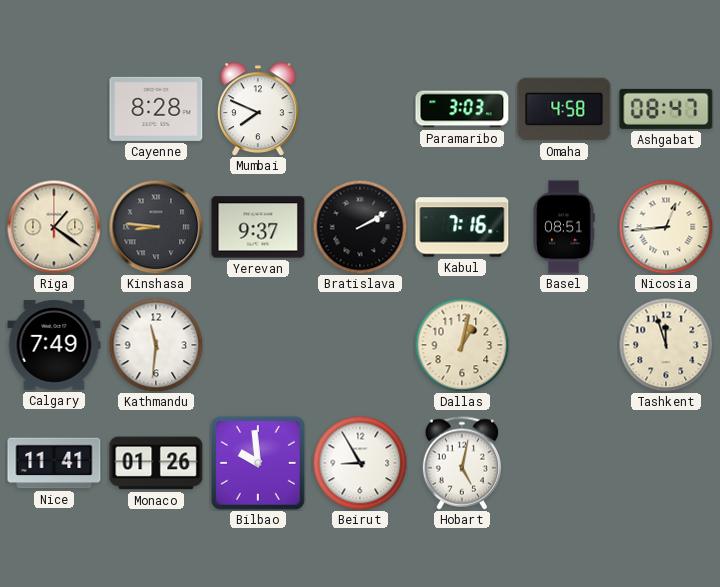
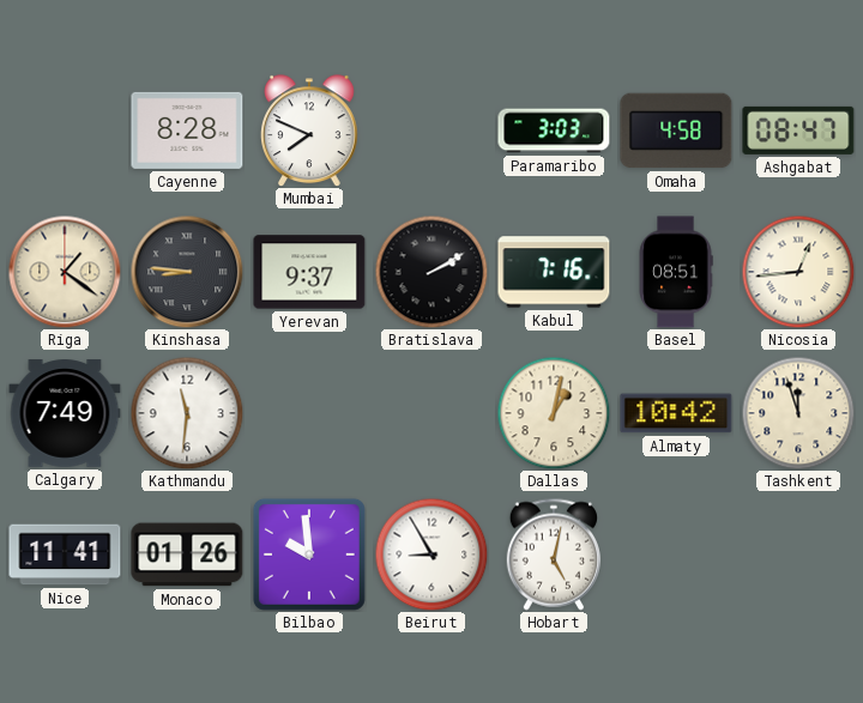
Almaty: none -> 10:42 (676, 413)
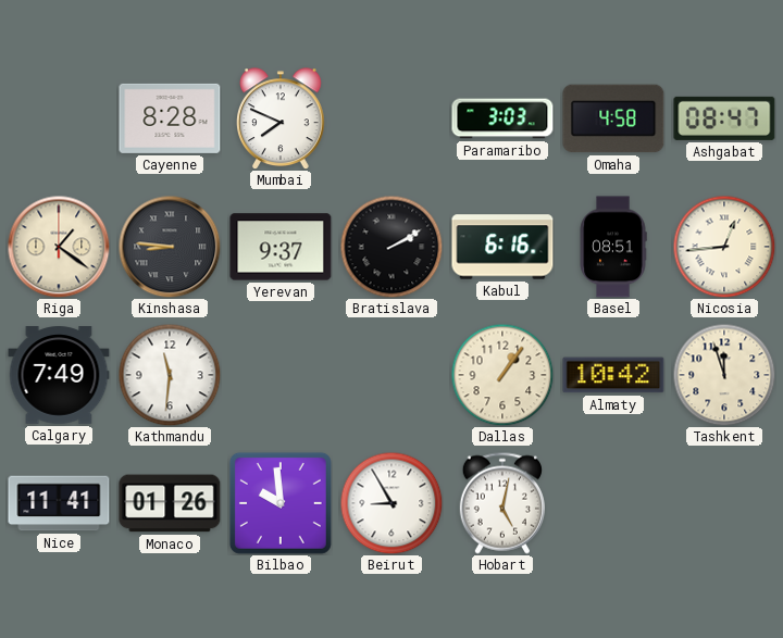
Kabul: 7:16 -> 6:16 (502, 247)
Dallas: 1:02 -> 1:06 (502, 375)
